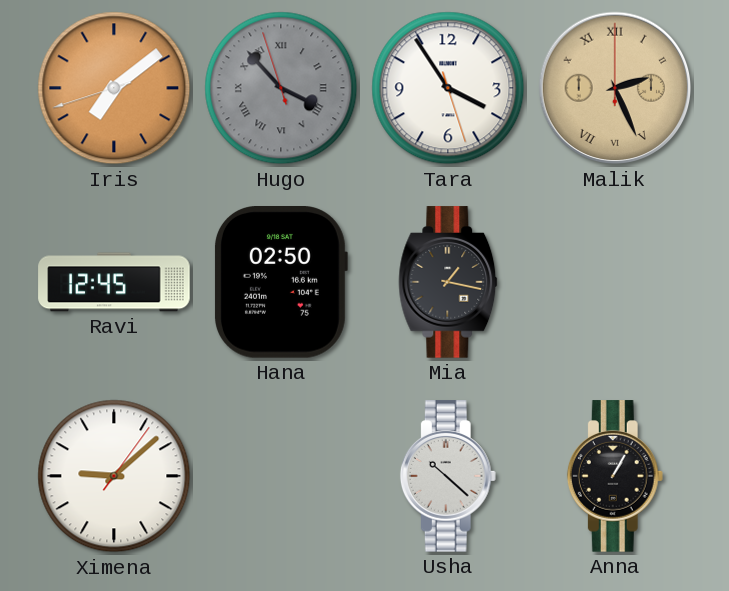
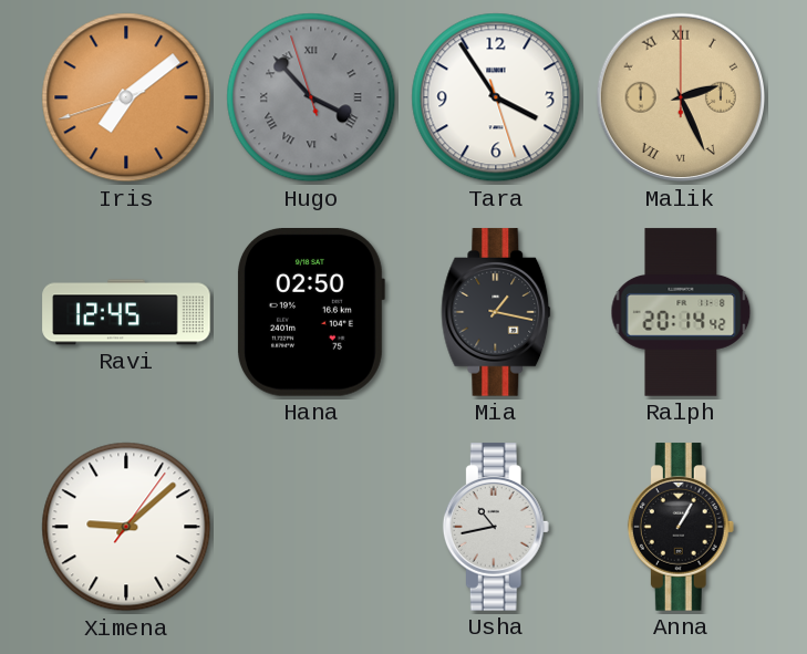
Ralph: none -> 20:14 (681, 312)
Usha: 10:22 -> 10:43 (496, 527)
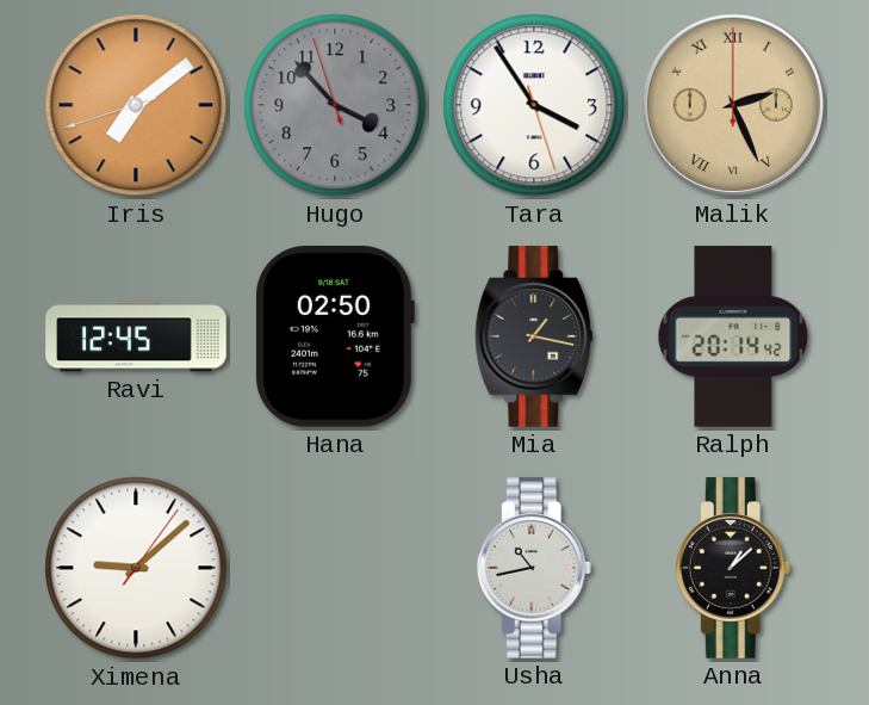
Hugo numerals: Roman -> Arabic (335, 105)
Anna: 1:05 -> 1:08 (733, 568)
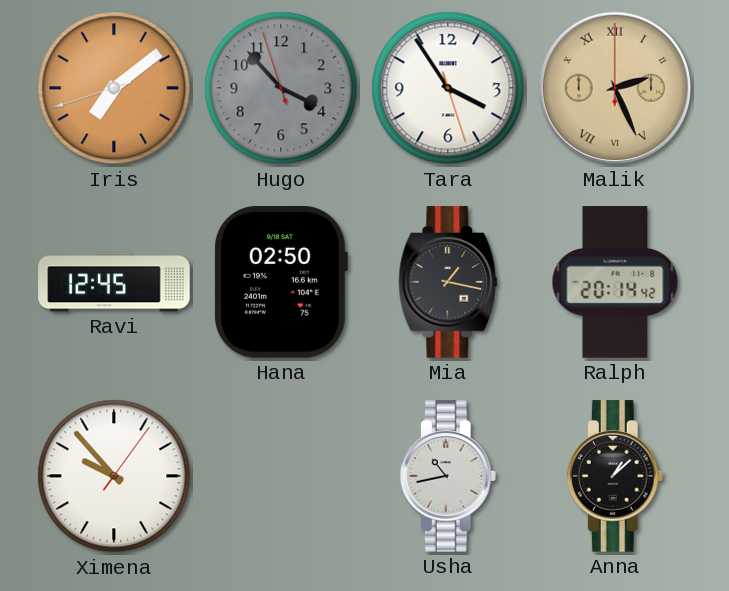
Ximena: 9:08 -> 9:53 (114, 476)
